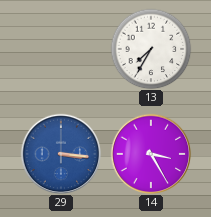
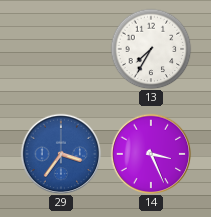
29: 3:16 -> 3:36 (61, 154)
14: 3:25 -> 3:26 (151, 154)
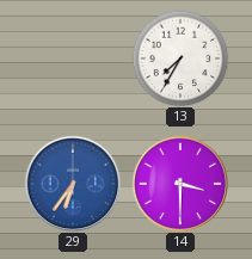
29: 3:36 -> 6:36 (73, 184)
14: 3:26 -> 3:30 (180, 184)
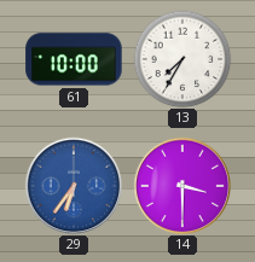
61: none -> 10:00 (74, 59)
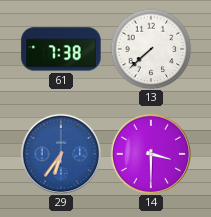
61: 10:00 -> 7:38 (61, 49)
13: 7:35 -> 7:38 (151, 49)
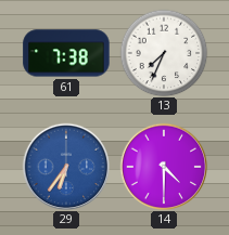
13: 7:38 -> 7:34 (164, 53)
14: 3:30 -> 4:30 (164, 167)
